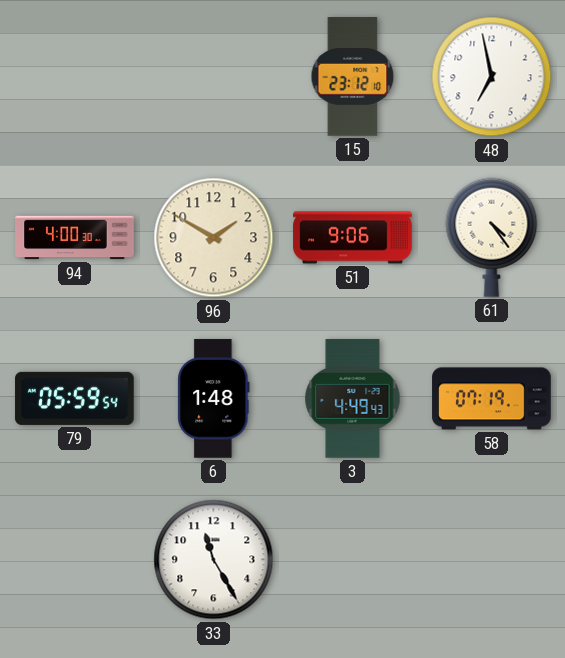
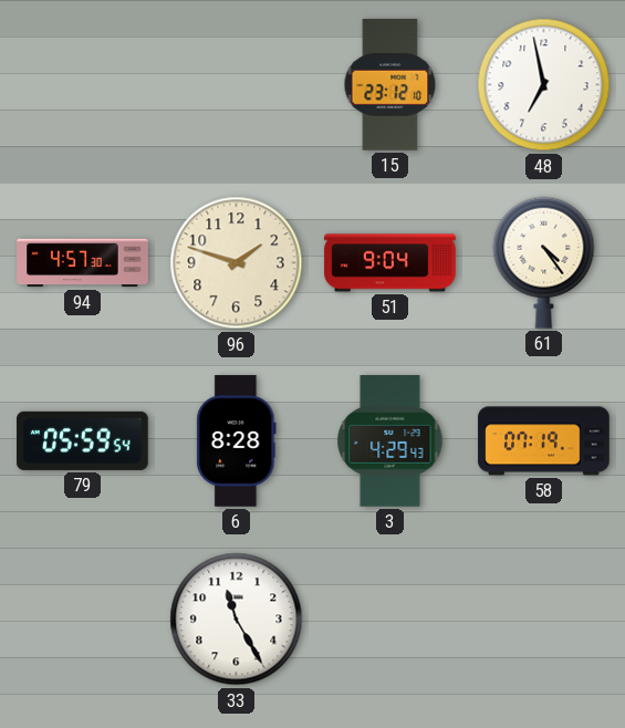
94: 4:00 -> 4:57 (83, 263)
96: 1:50 -> 1:48 (237, 263)
51: 9:06 -> 9:04 (390, 263)
6: 1:48 -> 8:28 (237, 441)
3: 4:49 -> 4:29 (390, 441)
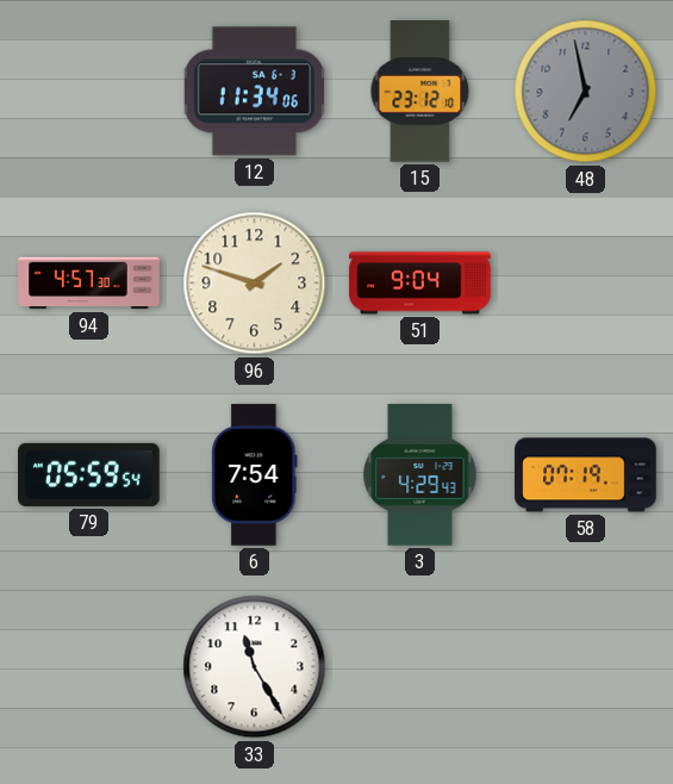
12: none -> 11:34 (254, 92)
48 dial: white -> grey (586, 92)
61: 4:24 -> none (544, 262)
6: 8:28 -> 7:54 (255, 475)
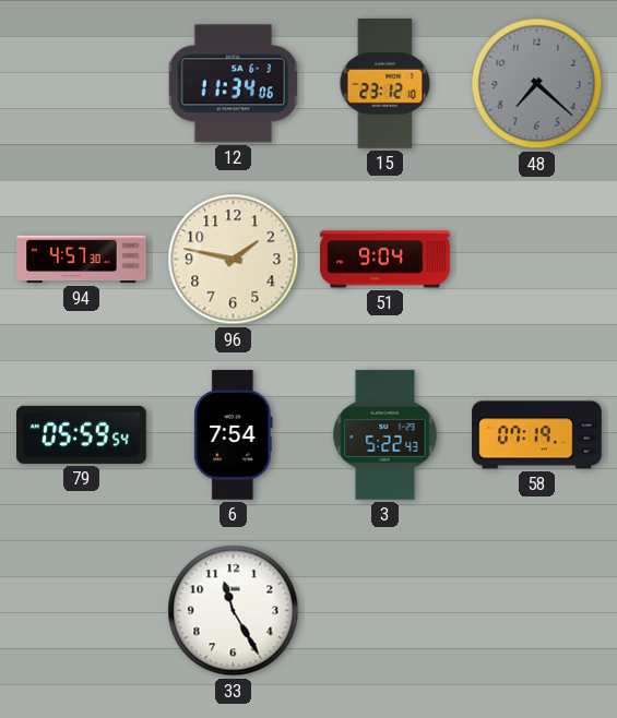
48: 6:58 -> 7:22 (537, 84)
96: 1:48 -> 1:47 (234, 260)
3: 4:29 -> 5:22 (385, 435)
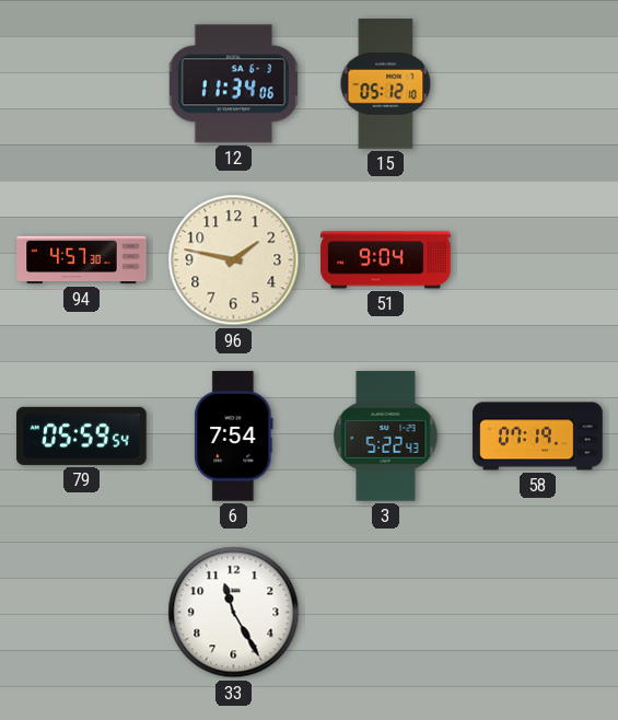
15: 23:12 -> 05:12 (386, 84)
48: 7:22 -> none (537, 84)
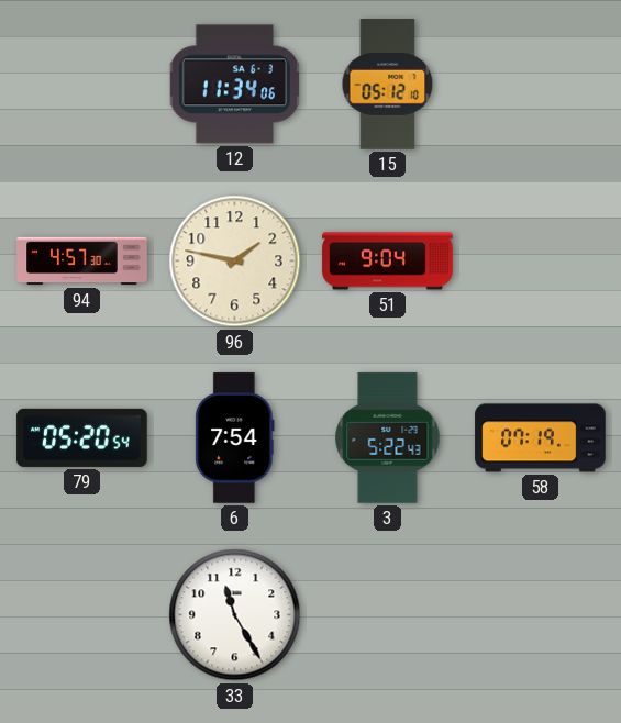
79: 05:59 -> 05:20 (82, 437)
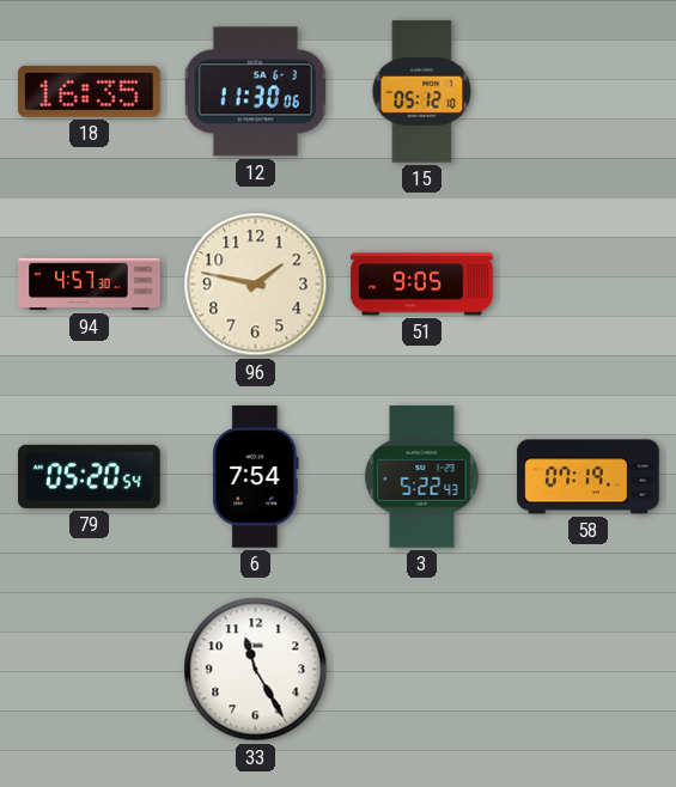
18: none -> 16:35 (90, 91)
12: 11:34 -> 11:30 (255, 92)
51: 9:04 -> 9:05 (422, 285)
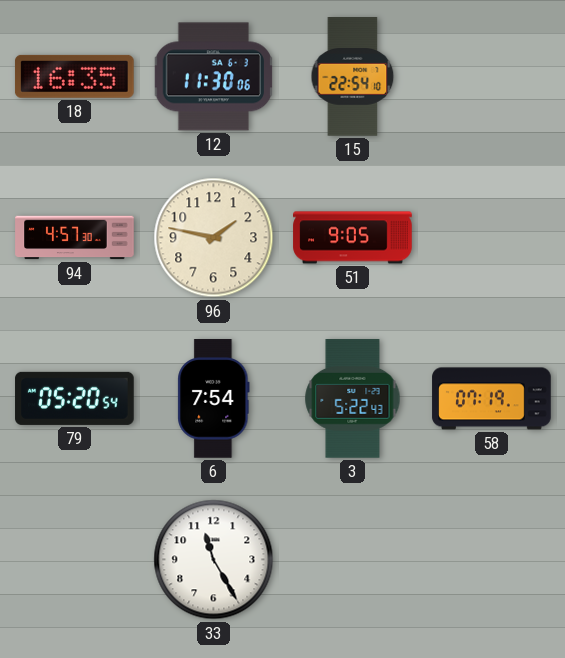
15: 05:12 -> 22:54 (353, 77)
